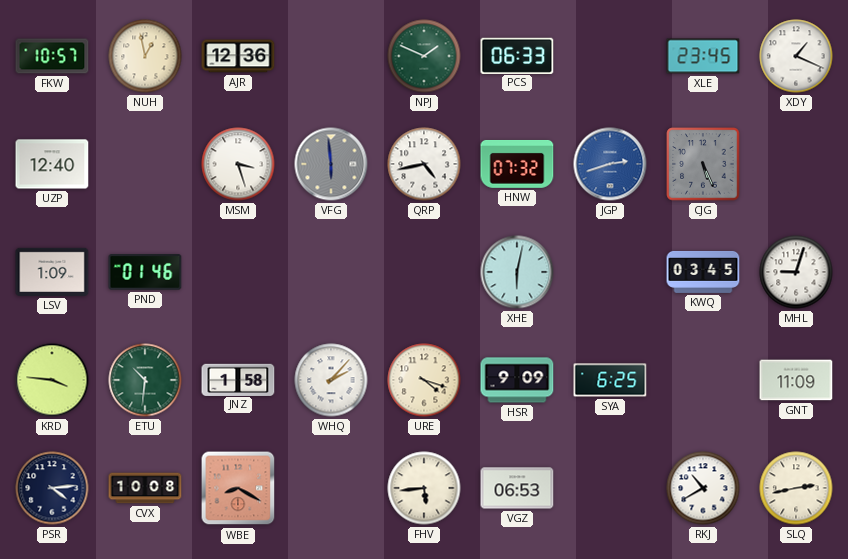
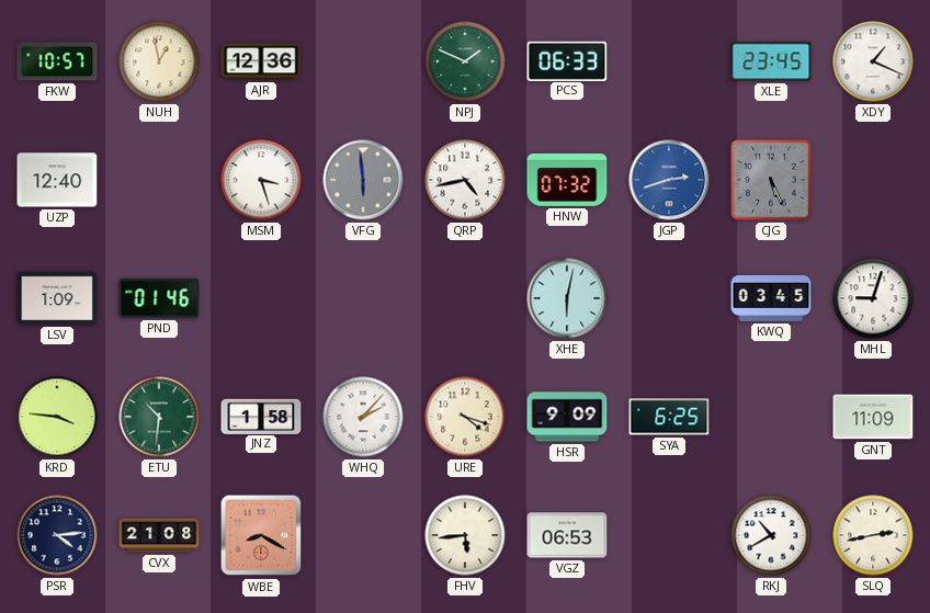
CVX: 10:08 -> 21:08 (159, 535)
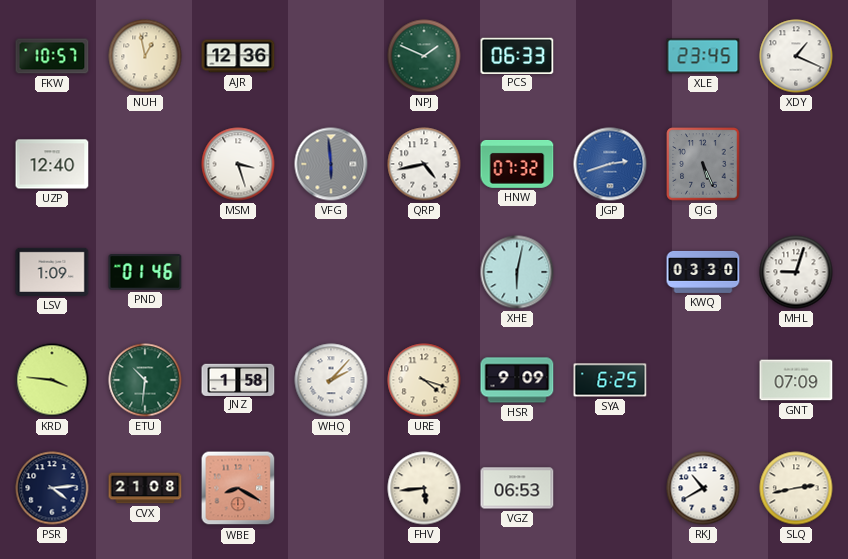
KWQ: 03:45 -> 03:30 (703, 272)
GNT: 11:09 -> 07:09 (796, 380)
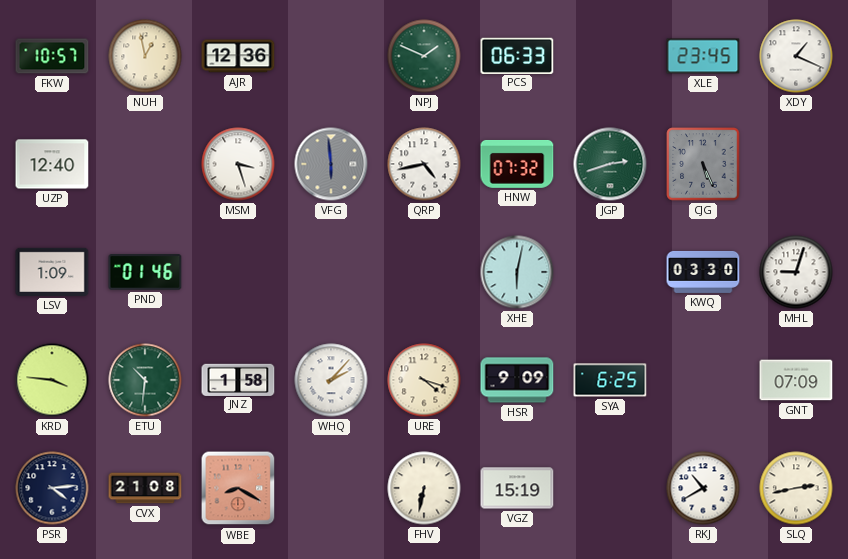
JGP dial: blue -> green (610, 164)
FHV: 5:44 -> 6:32 (424, 488)
VGZ: 06:53 -> 15:19 (517, 488)
